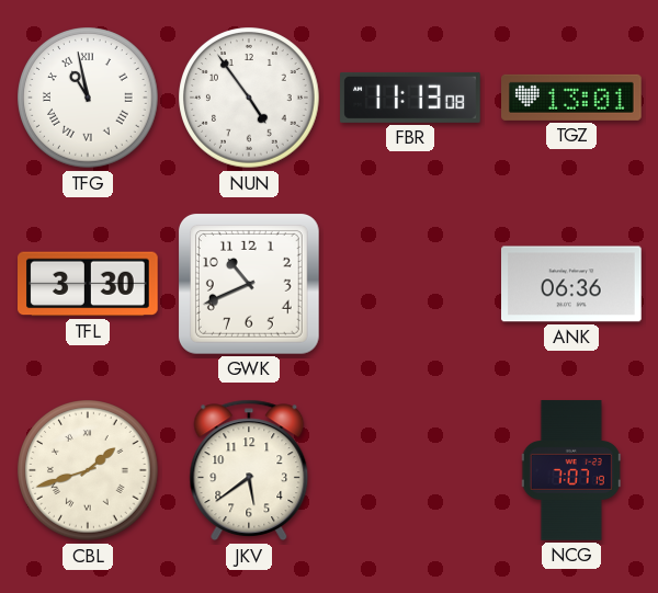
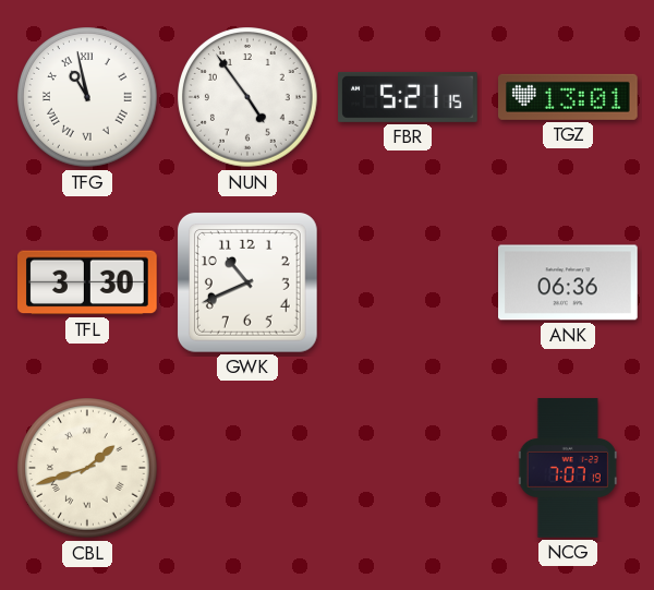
FBR: 11:13 -> 5:21 (408, 97)
JKV: 5:39 -> none (249, 470)
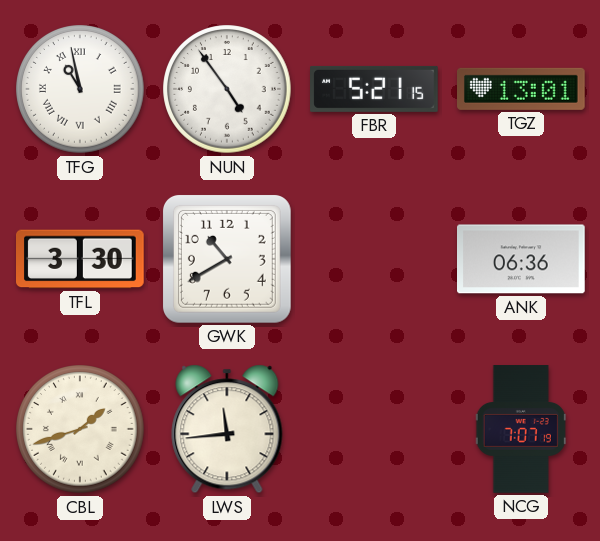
GWK: 10:41 -> 10:40 (227, 259)
LWS: none -> 11:44 (227, 429)
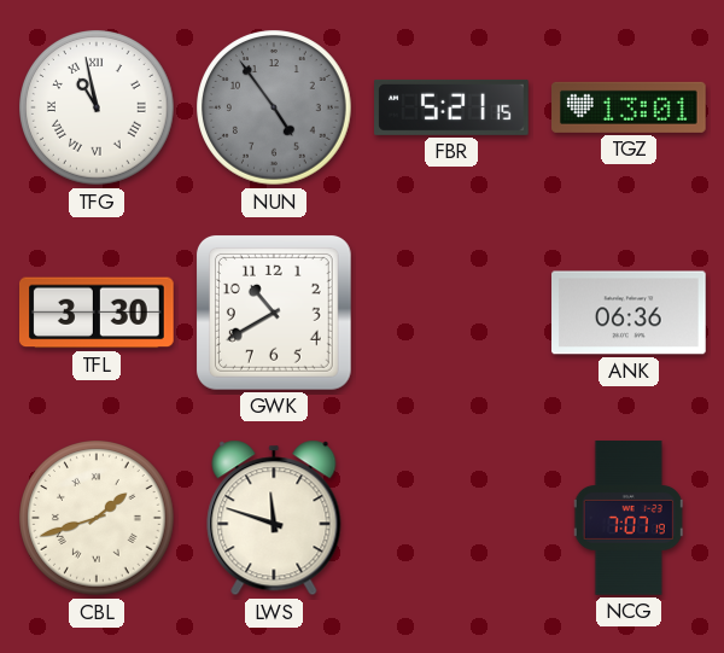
NUN dial: white -> grey (274, 107)
LWS: 11:44 -> 11:48 (274, 518)
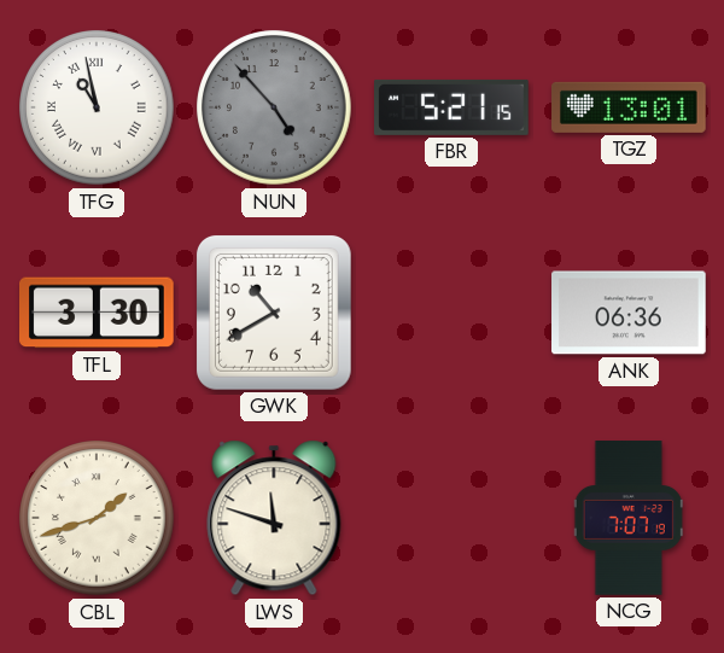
NUN: 4:54 -> 4:53 (274, 107)
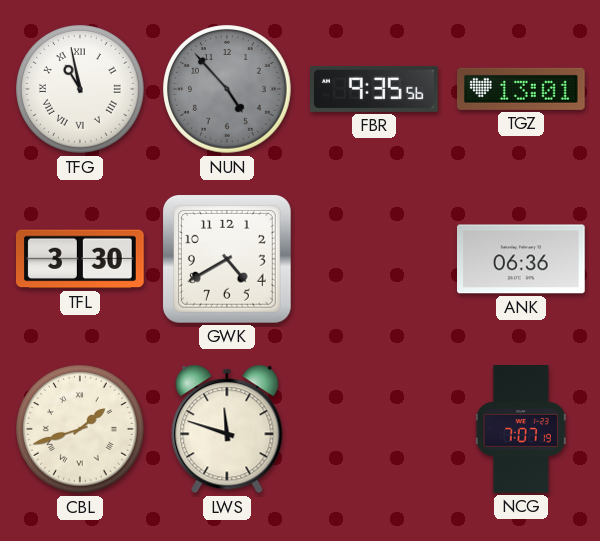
FBR: 5:21 -> 9:35 (374, 89)
GWK: 10:40 -> 4:40 (227, 259)
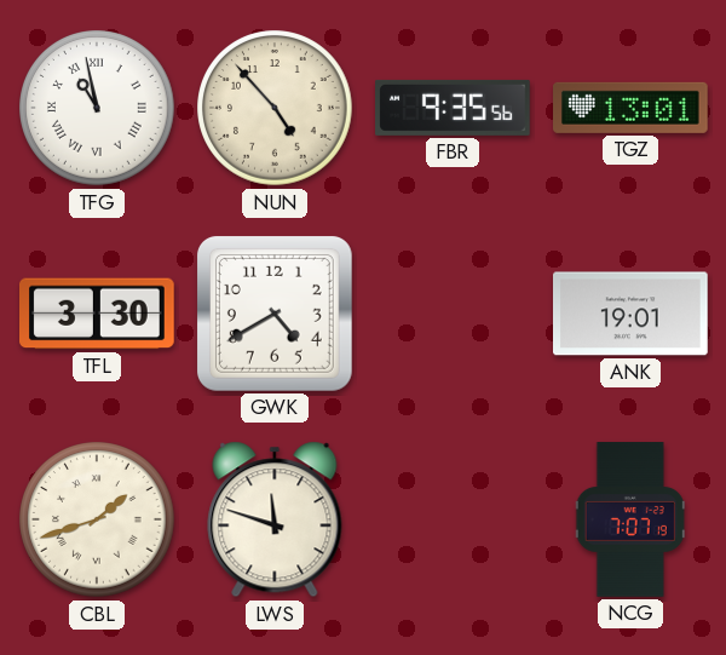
NUN dial: grey -> cream (275, 108)
ANK: 06:36 -> 19:01 (632, 314)
